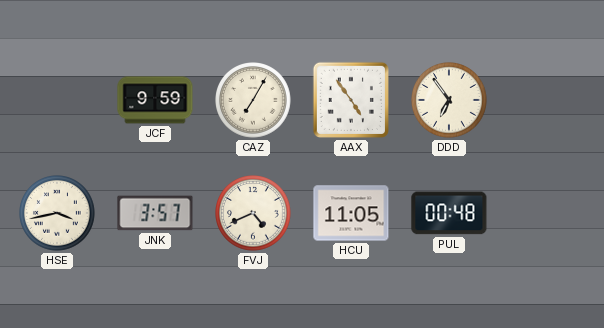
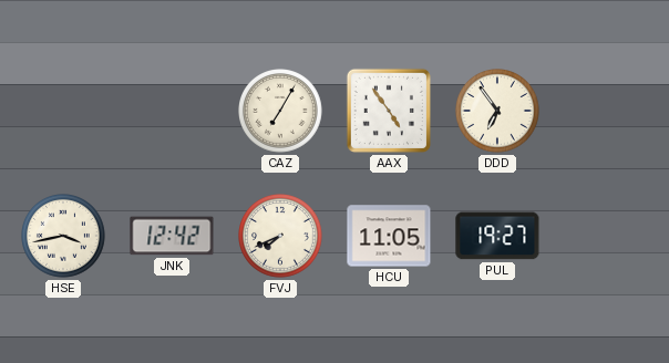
JCF: 9:59 -> none (155, 100)
JNK: 3:57 -> 12:42 (172, 236)
FVJ: 4:41 -> 7:41 (281, 237)
PUL: 00:48 -> 19:27 (497, 236)
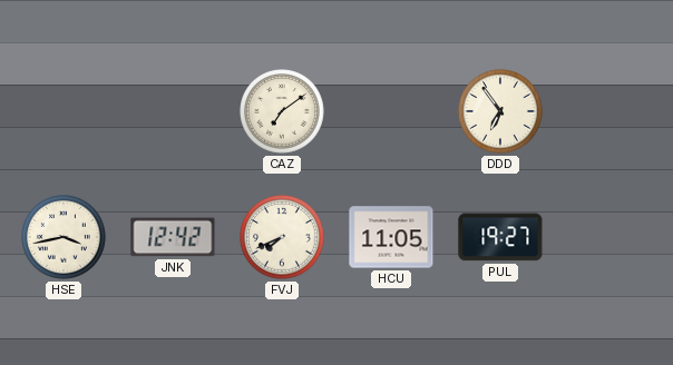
CAZ: 7:05 -> 7:09 (283, 112)
AAX: 4:54 -> none (389, 111)
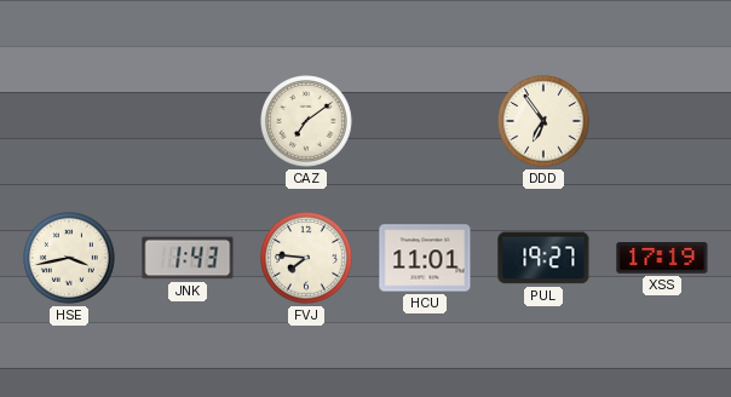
JNK: 12:42 -> 1:43 (188, 258)
FVJ: 7:41 -> 7:46 (307, 259)
HCU: 11:05 -> 11:01 (425, 258)
XSS: none -> 17:19 (662, 259)
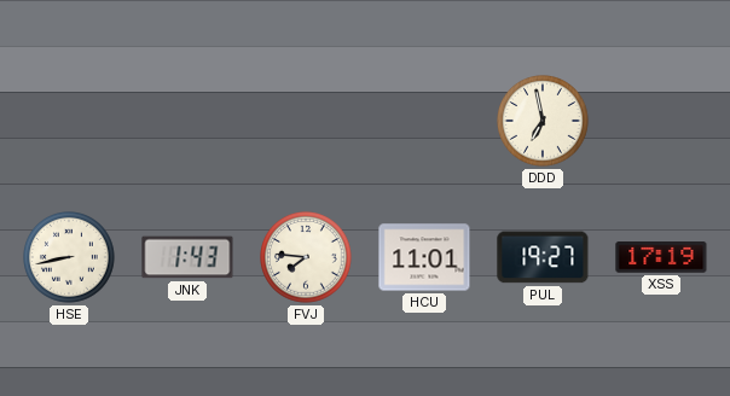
CAZ: 7:09 -> none (307, 122)
DDD: 6:54 -> 6:58 (544, 122)
HSE: 3:43 -> 8:43 (70, 258)
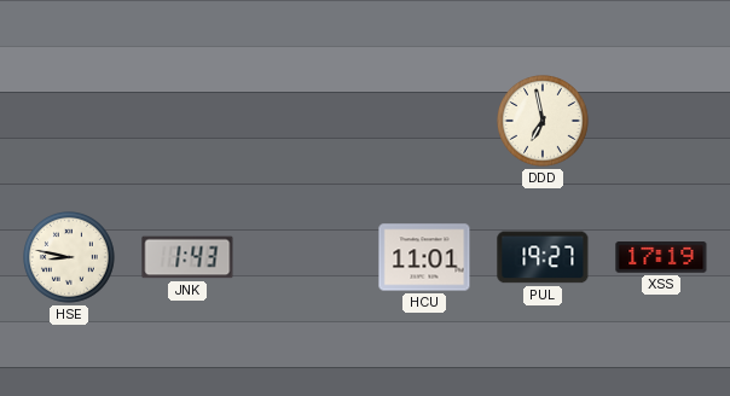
HSE: 8:43 -> 8:47 (70, 258)
FVJ: 7:46 -> none (307, 258)
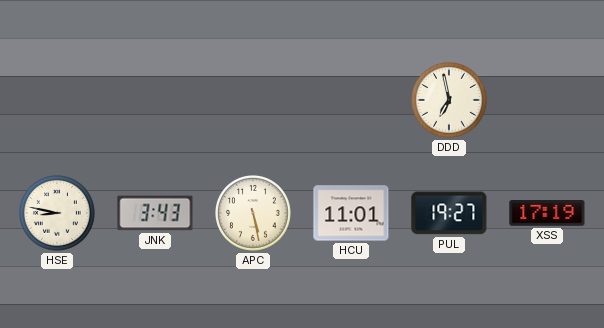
JNK: 1:43 -> 3:43 (155, 213)
APC: none -> 5:28 (254, 214)
